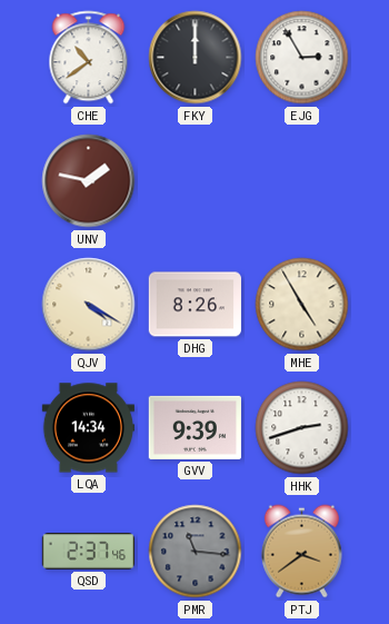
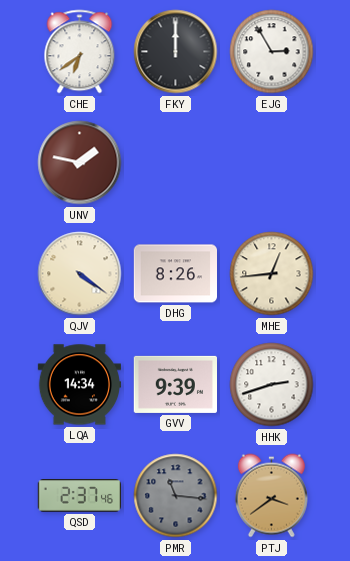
CHE: 10:39 -> 6:39 (80, 52)
QJV: 4:20 -> 4:21 (80, 274)
MHE: 4:55 -> 12:44 (272, 274)
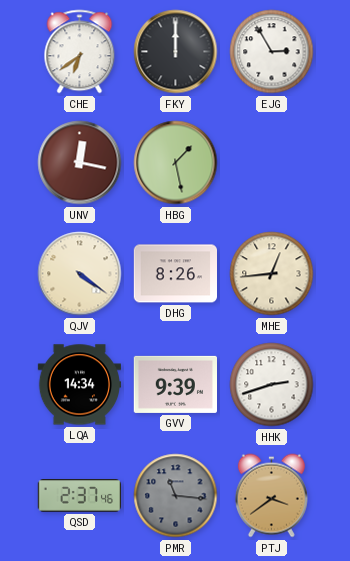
UNV: 1:47 -> 12:17 (80, 163)
HBG: none -> 1:28 (176, 163)
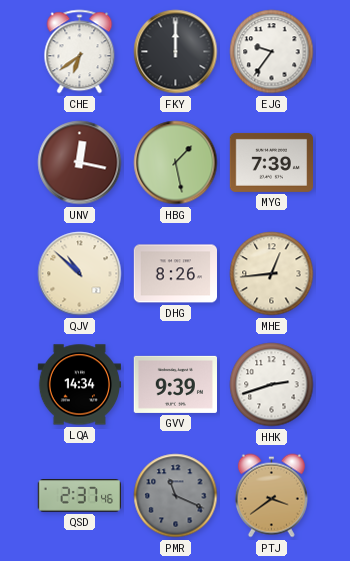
EJG: 2:55 -> 9:36 (272, 52)
MYG: none -> 7:39 (271, 162)
QJV: 4:21 -> 10:52 (80, 274)
PMR: 11:16 -> 11:19 (176, 496)
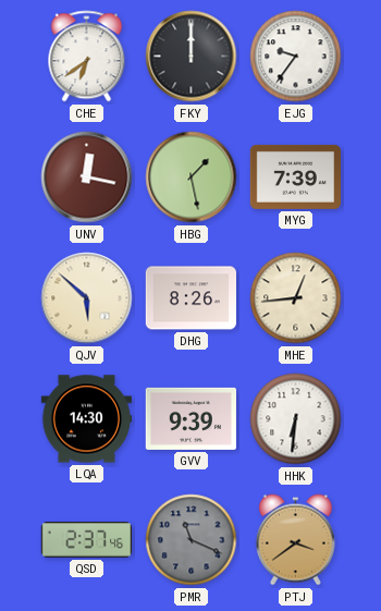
QJV: 10:52 -> 5:52 (87, 298)
LQA: 14:34 -> 14:30 (86, 419)
HHK: 2:42 -> 6:31 (296, 419)
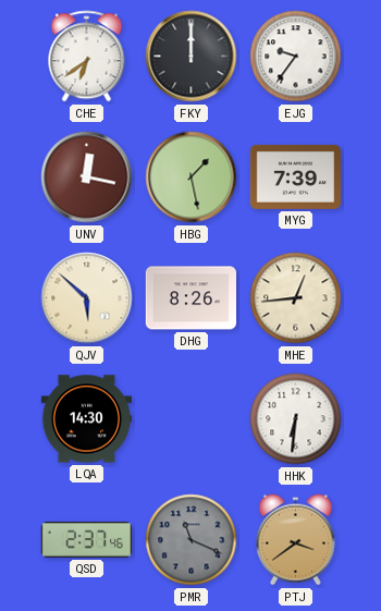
GVV: 9:39 -> none (190, 418)
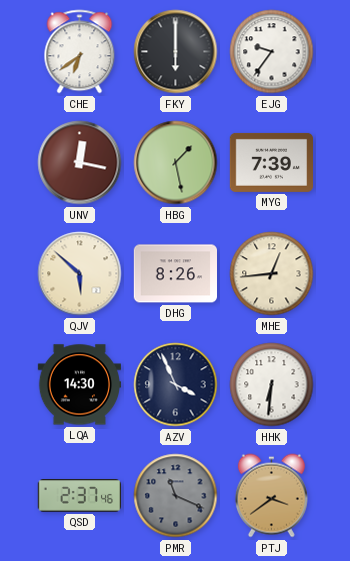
FKY: 12:00 -> 6:00 (176, 52)
AZV: none -> 3:56 (176, 385)
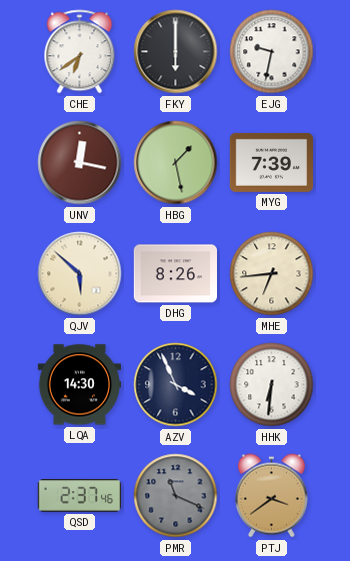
EJG: 9:36 -> 9:32 (272, 52)
MHE: 12:44 -> 6:44 (272, 274)
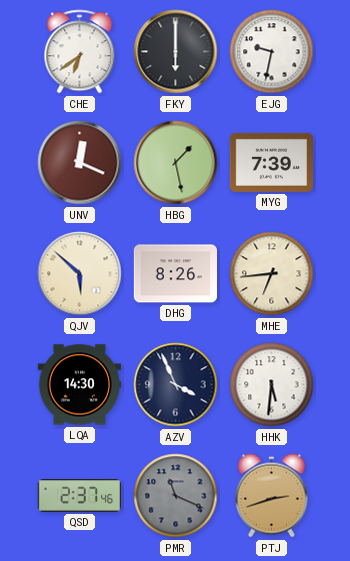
UNV: 12:17 -> 12:19 (80, 163)
HHK: 6:31 -> 5:31 (272, 385)
PTJ: 3:39 -> 2:42 (271, 496)
